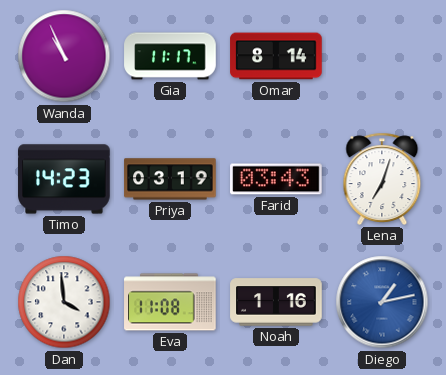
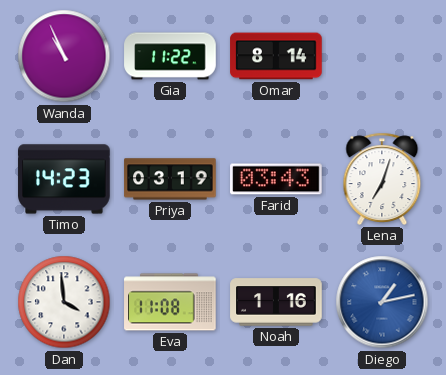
Gia: 11:17 -> 11:22 (170, 56)
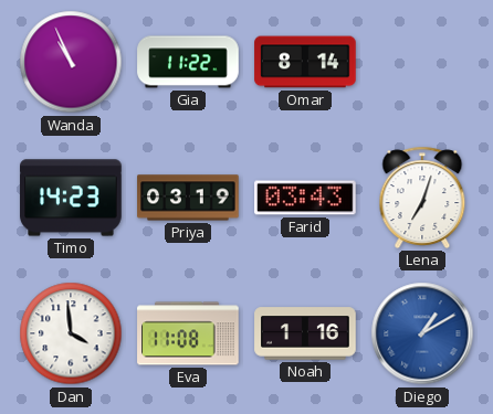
Diego: 1:13 -> 1:10 (422, 333)
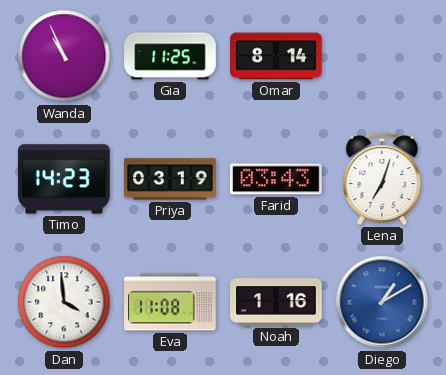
Gia: 11:22 -> 11:25 (170, 56)
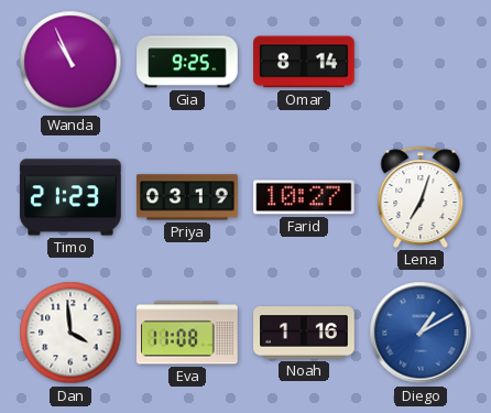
Gia: 11:25 -> 9:25 (187, 62)
Timo: 14:23 -> 21:23 (70, 197)
Farid: 03:43 -> 10:27 (304, 197)
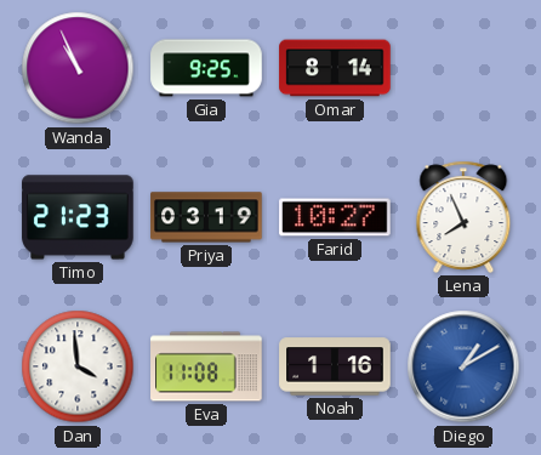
Lena: 7:03 -> 7:56 (463, 217)
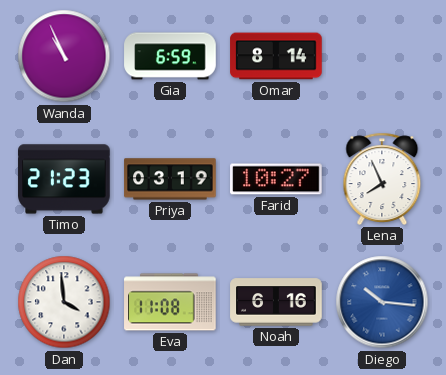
Gia: 9:25 -> 6:59 (170, 56)
Noah: 1:16 -> 6:16 (276, 302)
Diego: 1:10 -> 10:16 (382, 302)
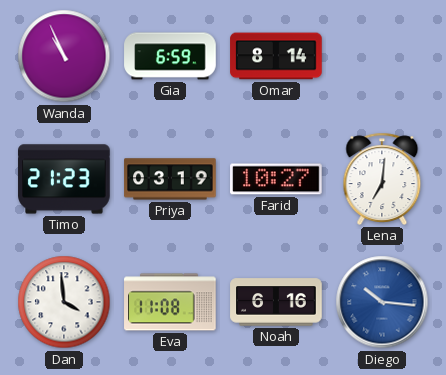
Lena: 7:56 -> 7:01 (382, 179)
